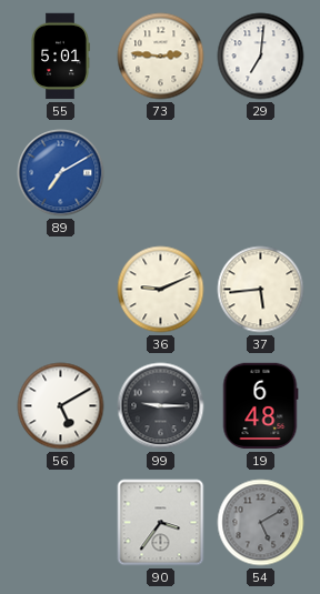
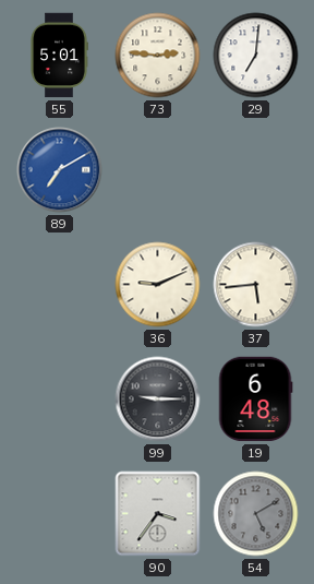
56: 5:10 -> none (61, 406)
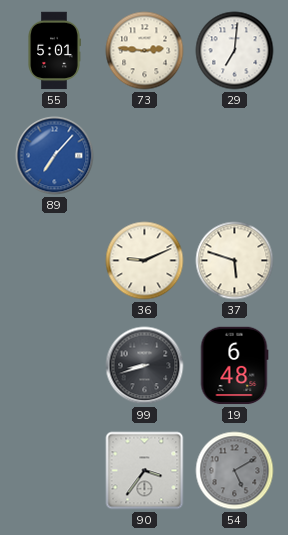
89: 7:10 -> 7:07 (55, 156)
37: 5:44 -> 5:48 (235, 261)
99: 9:15 -> 8:42 (145, 366)
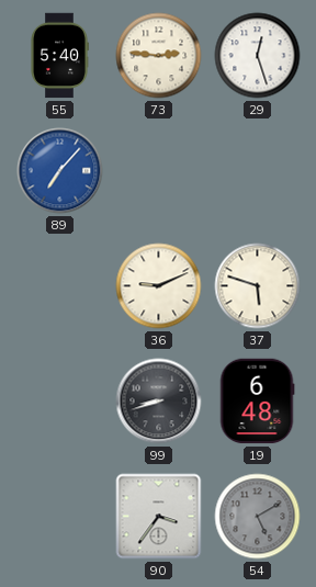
55: 5:01 -> 5:40 (59, 56)
29: 7:01 -> 12:27 (258, 56)
